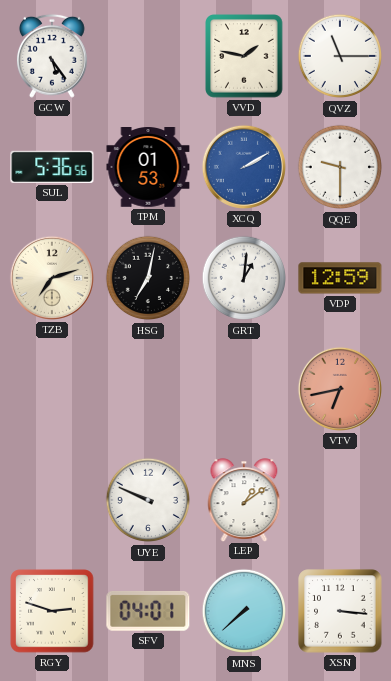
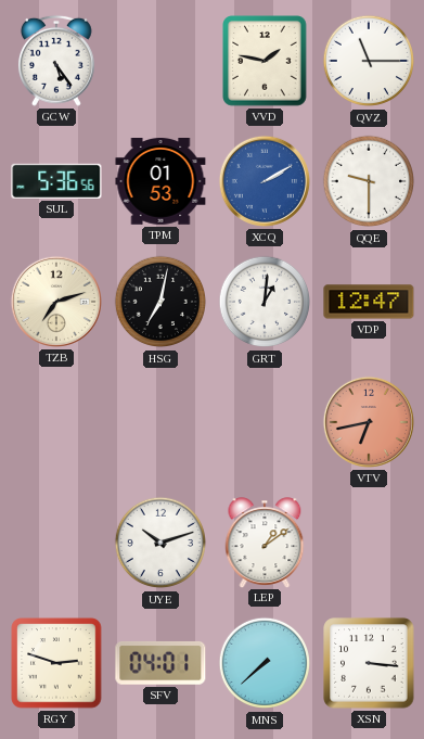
VDP: 12:59 -> 12:47 (369, 302)
UYE: 9:49 -> 10:12 (160, 543)
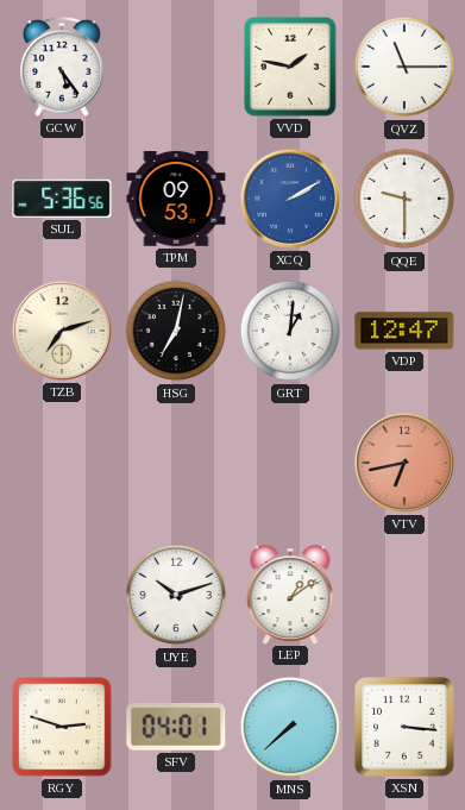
TPM: 01:53 -> 09:53 (176, 200)
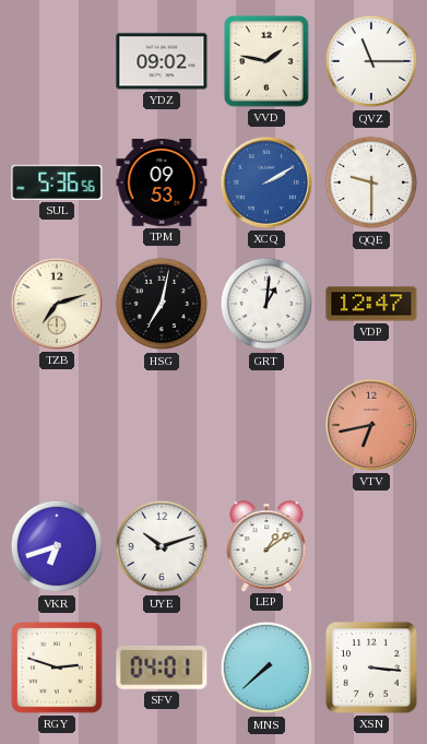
GCW: 5:24 -> none (62, 67)
YDZ: none -> 09:02 (162, 61)
VKR: none -> 6:42 (57, 546)
